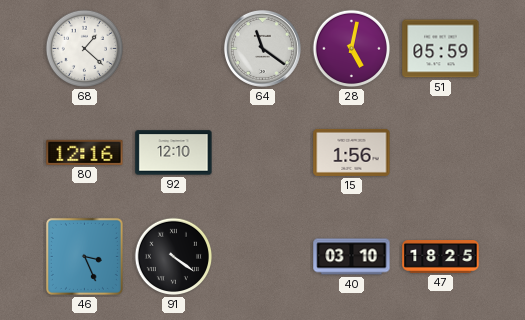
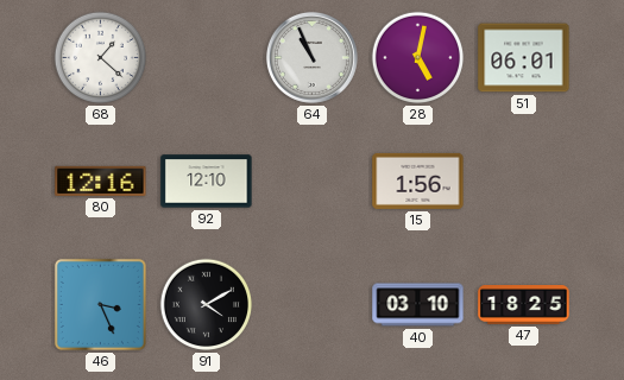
64: 11:21 -> 10:56 (311, 57)
51: 05:59 -> 06:01 (524, 58)
91: 4:21 -> 4:10 (207, 305)
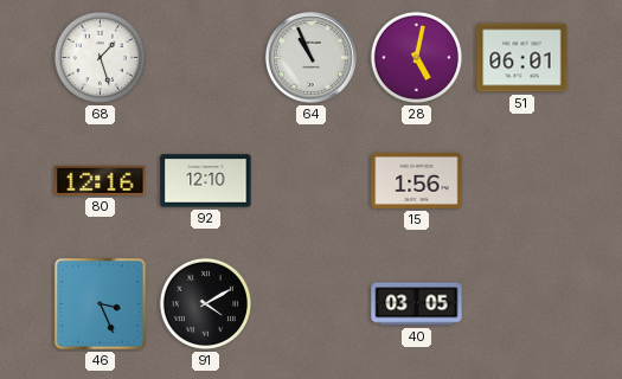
68: 1:22 -> 1:27 (101, 58)
40: 03:10 -> 03:05 (417, 304)
47: 18:25 -> none (524, 305)
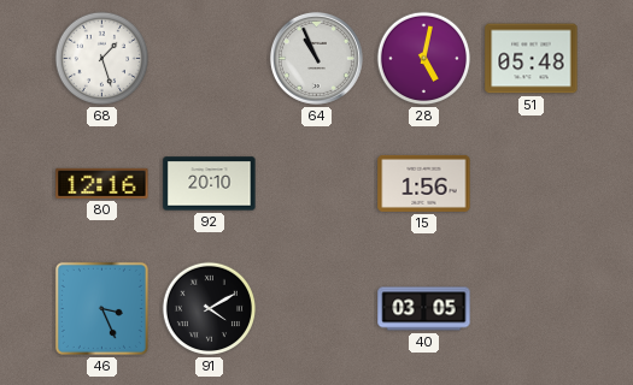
51: 06:01 -> 05:48 (532, 59)
92: 12:10 -> 20:10 (210, 184)
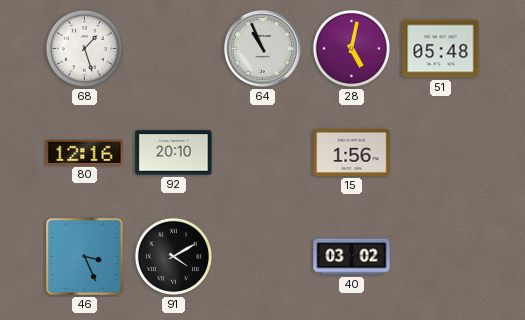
40: 03:05 -> 03:02 (352, 257)
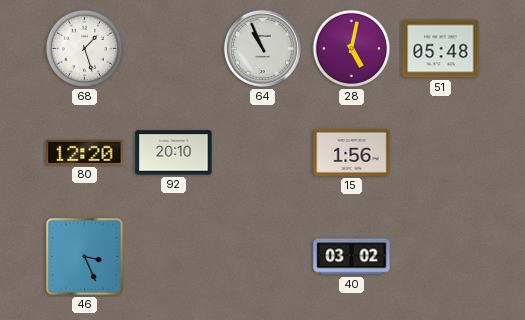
80: 12:16 -> 12:20 (85, 152)
91: 4:10 -> none (174, 257)
